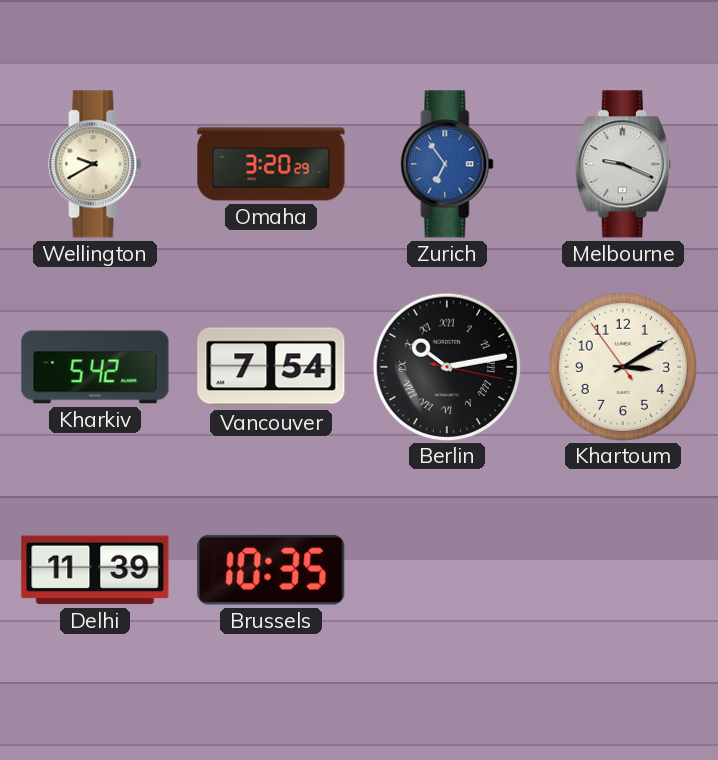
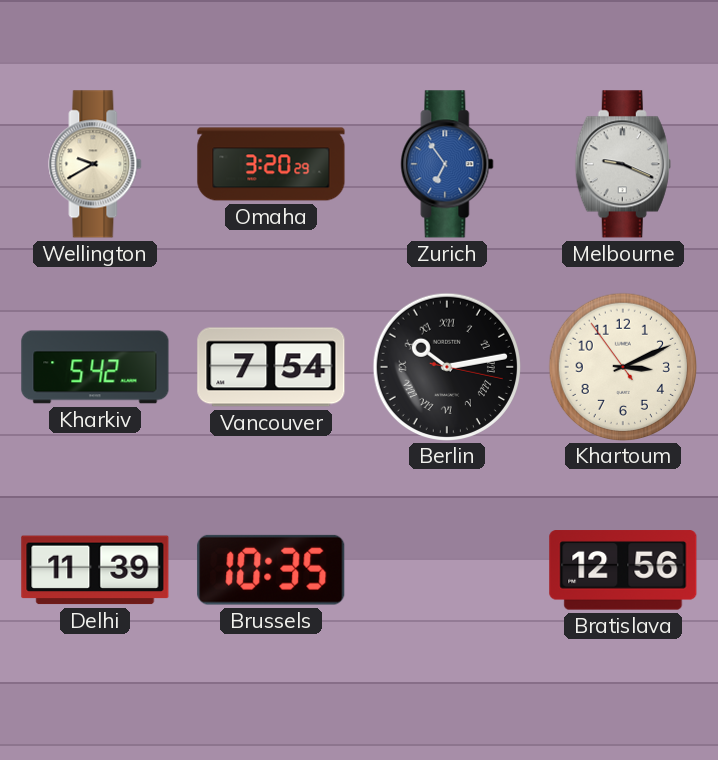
Khartoum: 3:09 -> 3:10 (622, 366)
Bratislava: none -> 12:56 (623, 570)
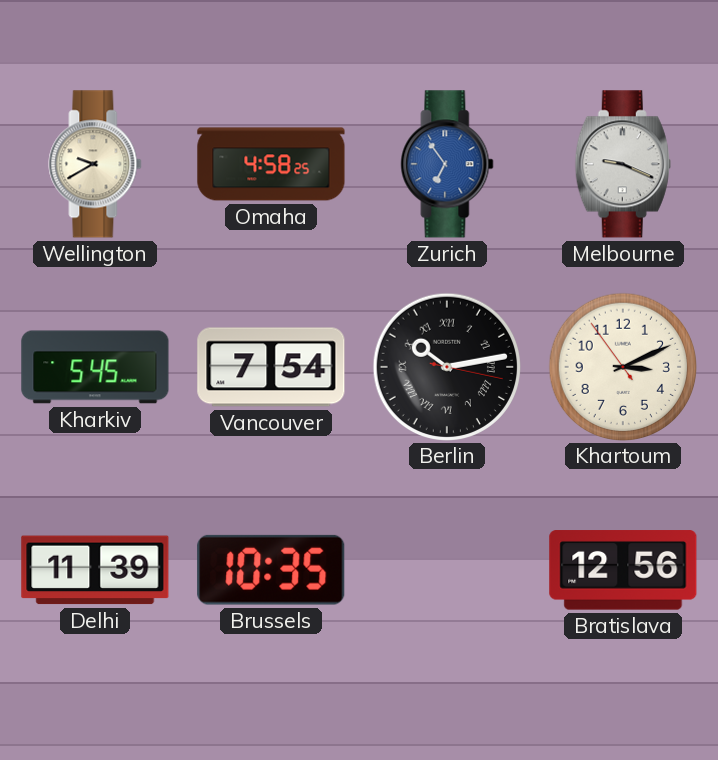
Omaha: 3:20 -> 4:58 (271, 164)
Kharkiv: 5:42 -> 5:45 (95, 367)
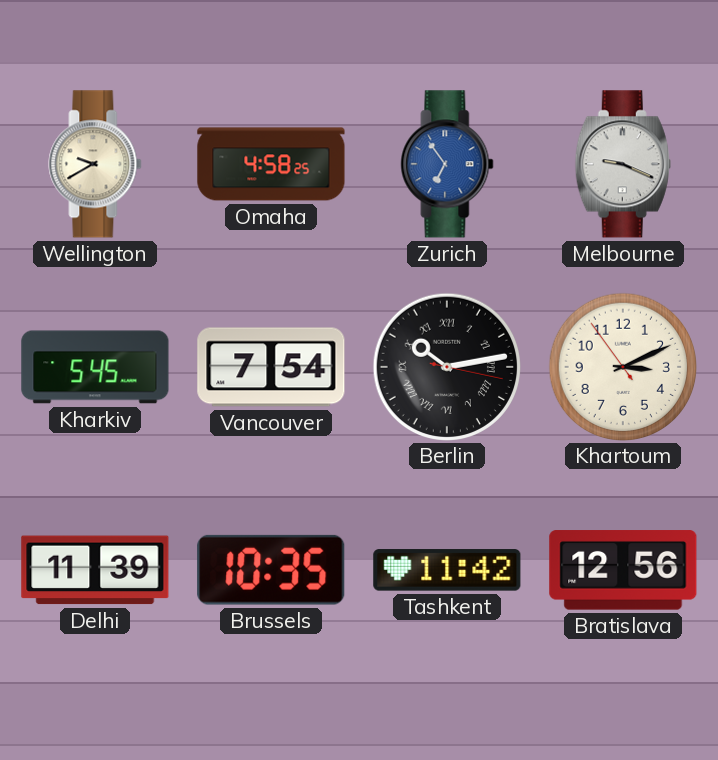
Tashkent: none -> 11:42 (447, 570)
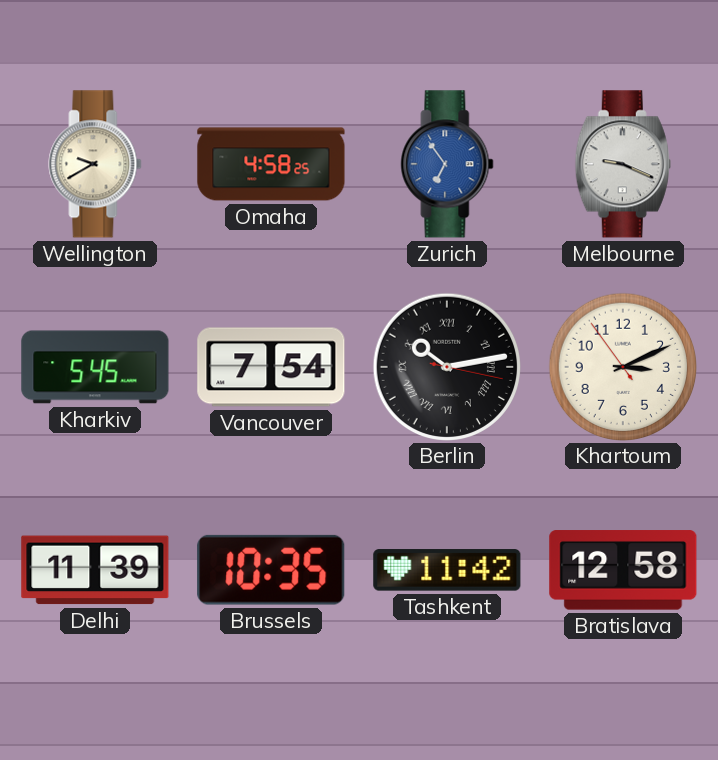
Bratislava: 12:56 -> 12:58 (623, 570)
